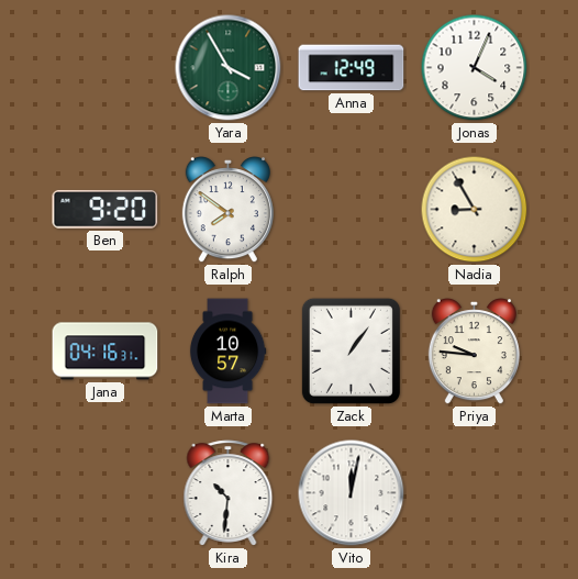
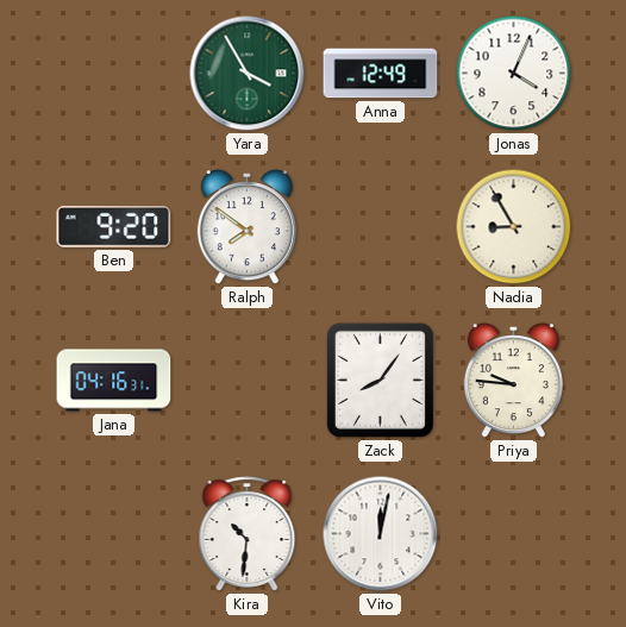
Marta: 10:57 -> none (227, 352)
Zack: 1:06 -> 8:06 (380, 380)
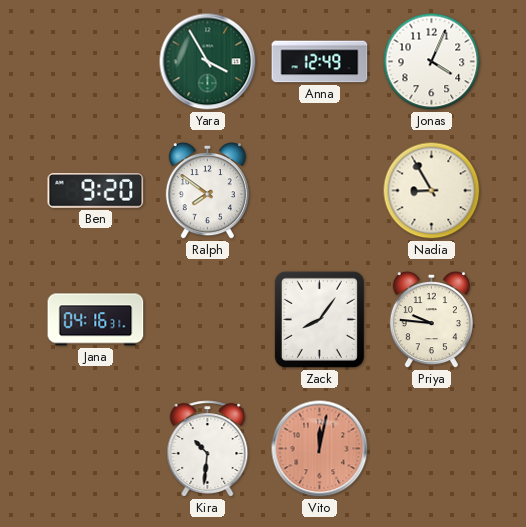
Vito dial: white -> salmon (320, 449)
